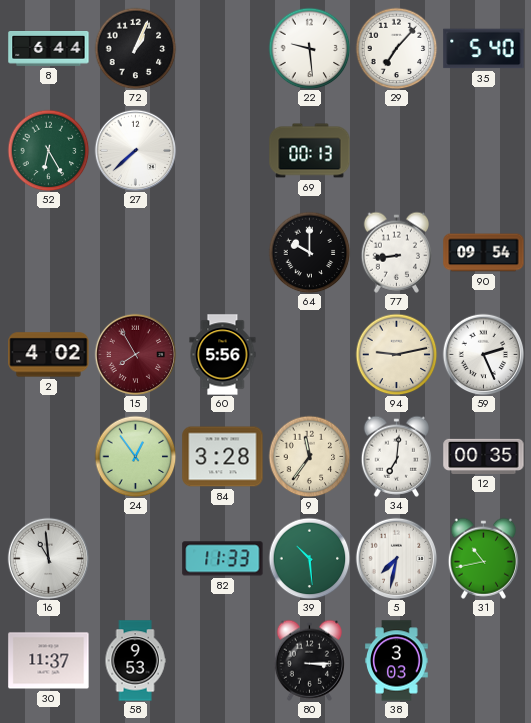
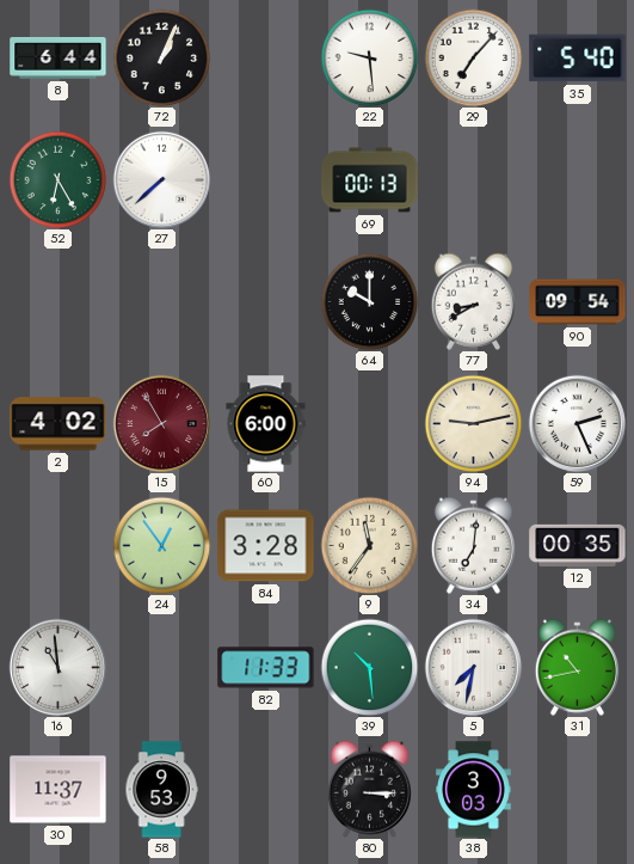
77: 8:44 -> 8:40 (473, 301)
60: 5:56 -> 6:00 (266, 424)
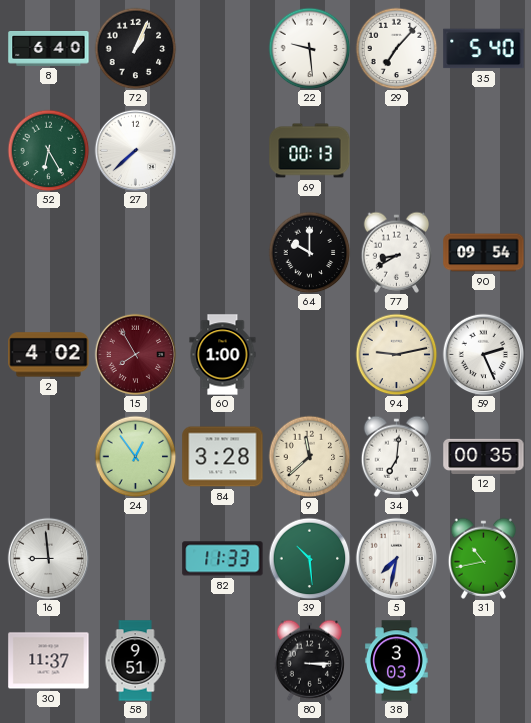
8: 6:44 -> 6:40 (49, 49)
60: 6:00 -> 1:00 (223, 355)
9: 11:36 -> 11:38 (309, 456)
16: 10:59 -> 8:59 (48, 558)
58: 9:53 -> 9:51 (135, 661)
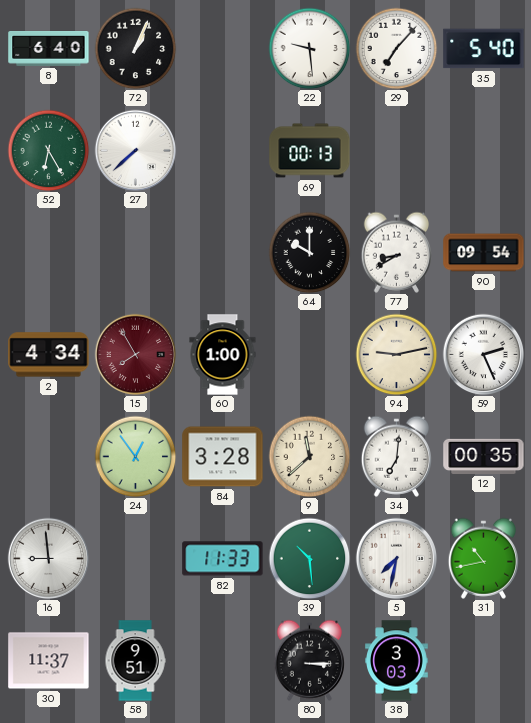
2: 4:02 -> 4:34 (49, 355)
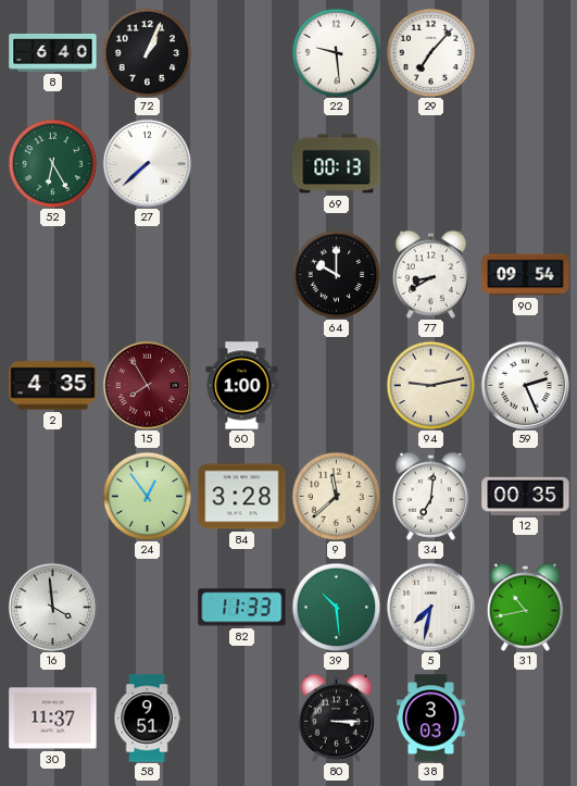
35: 5:40 -> none (484, 49)
2: 4:34 -> 4:35 (53, 386)
16: 8:59 -> 3:59 (52, 607)
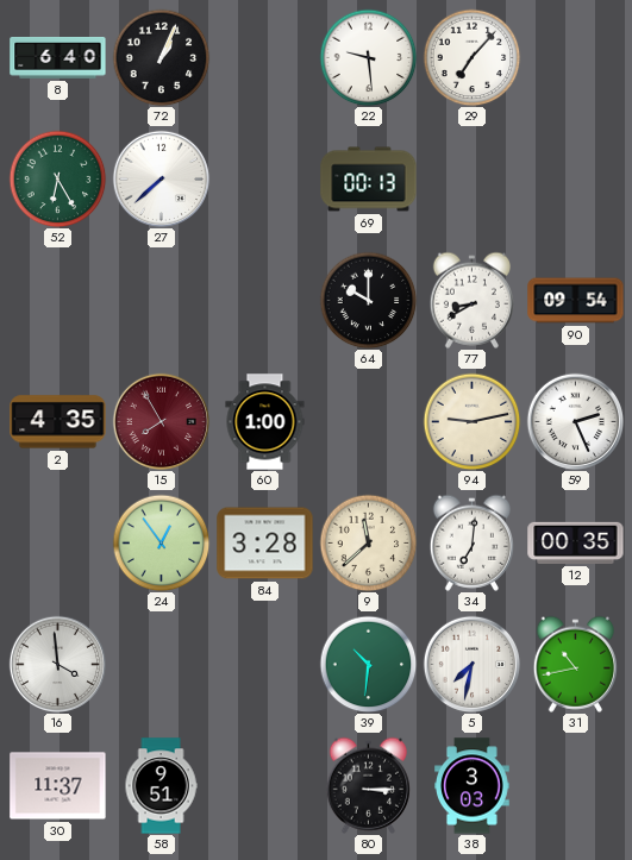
82: 11:33 -> none (242, 608)
39: 10:29 -> 10:31 (368, 664)
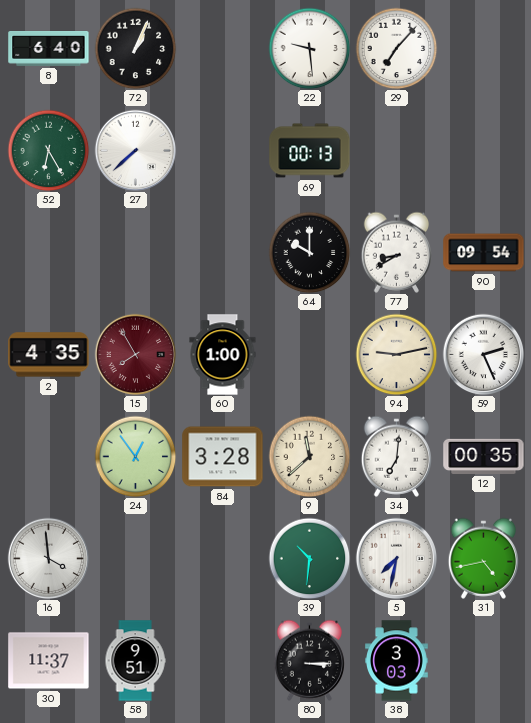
31: 10:43 -> 4:43 (483, 558)
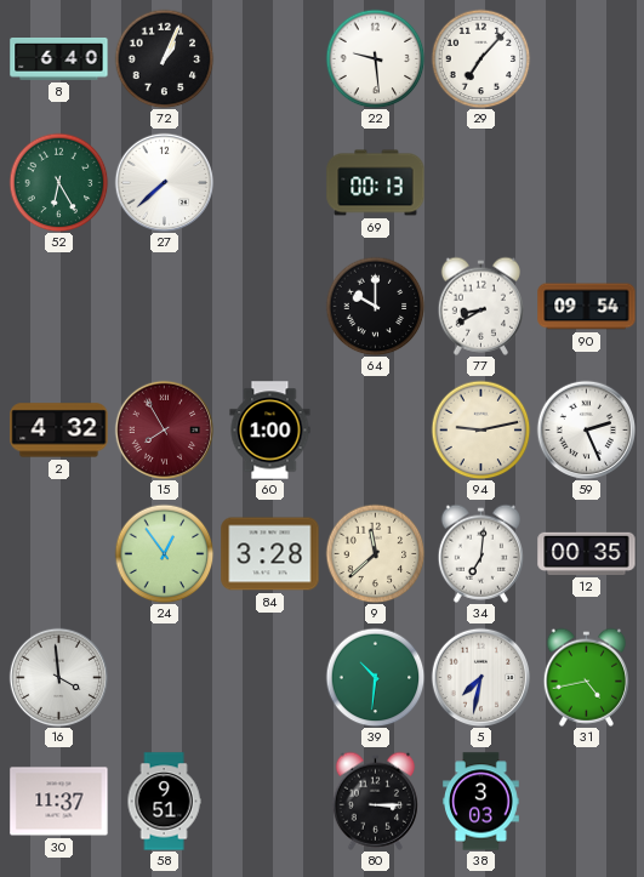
2: 4:35 -> 4:32 (59, 431)
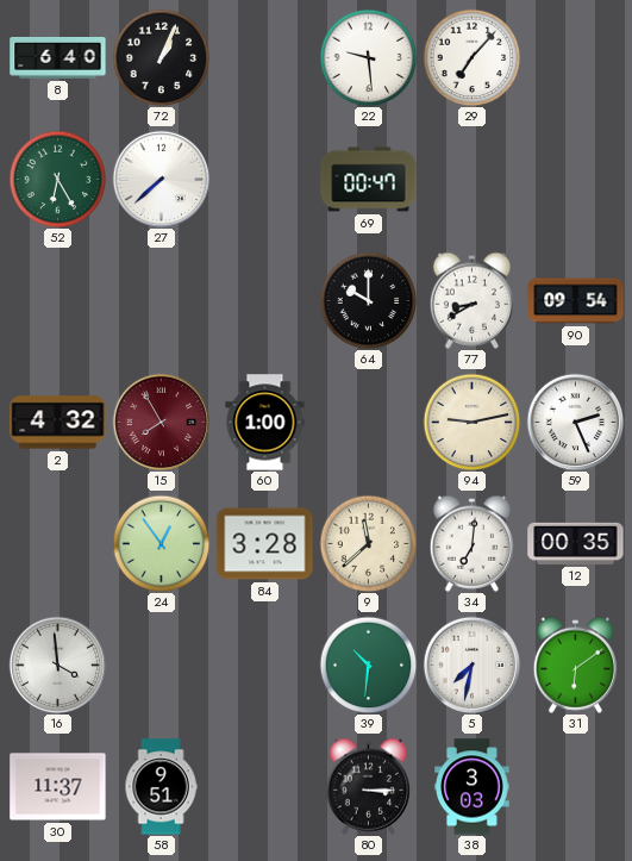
69: 00:13 -> 00:47 (369, 180)
31: 4:43 -> 6:09 (575, 665)
